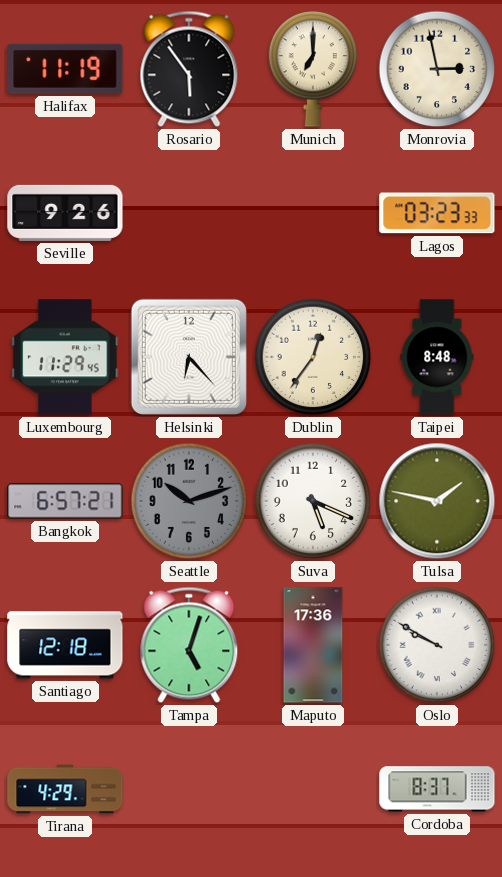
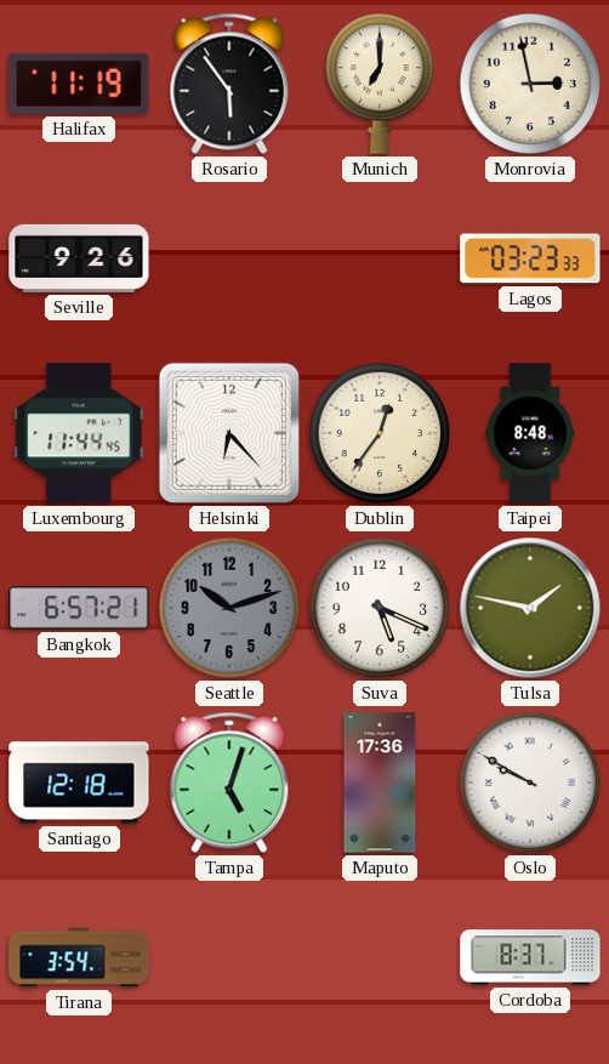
Luxembourg: 11:29 -> 11:44 (79, 433)
Tirana: 4:29 -> 3:54 (79, 957)
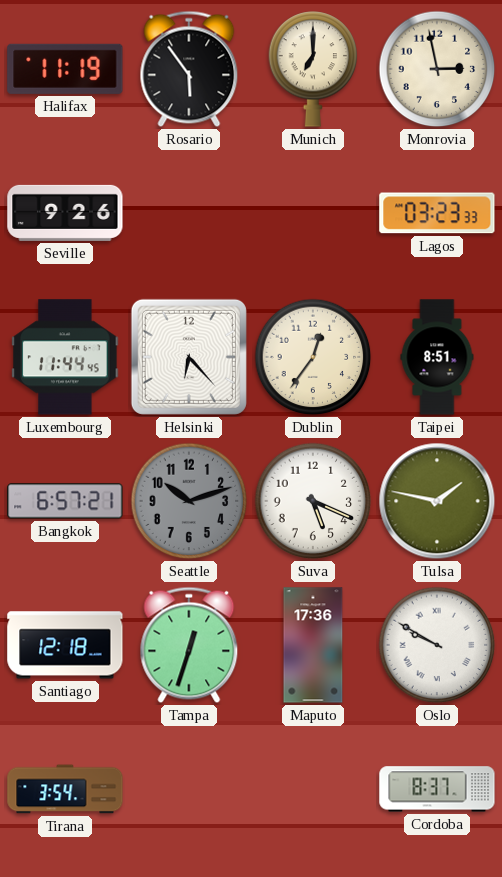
Taipei: 8:48 -> 8:51 (437, 357)
Tampa: 5:03 -> 12:33 (189, 645)
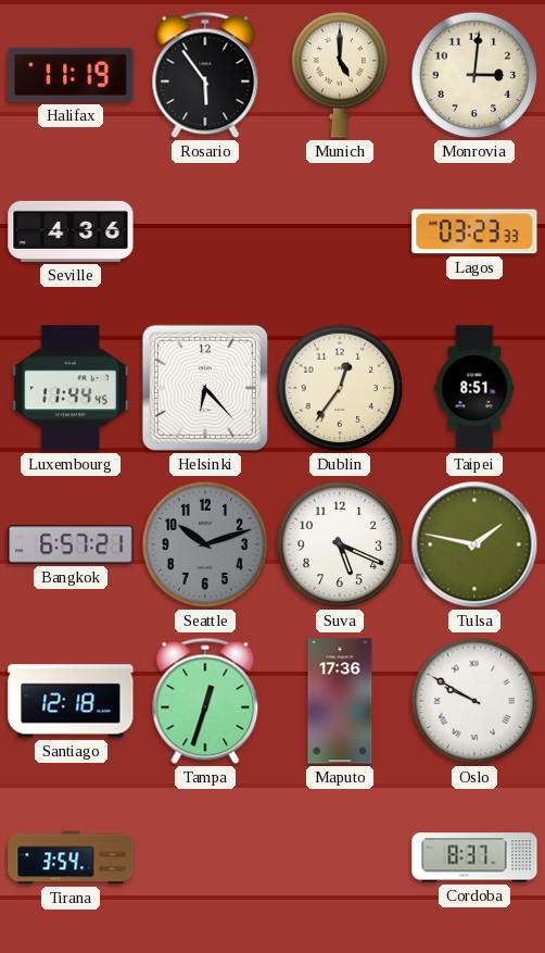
Munich: 7:00 -> 5:00 (340, 75)
Monrovia: 2:58 -> 3:01 (474, 75)
Seville: 9:26 -> 4:36 (71, 231)
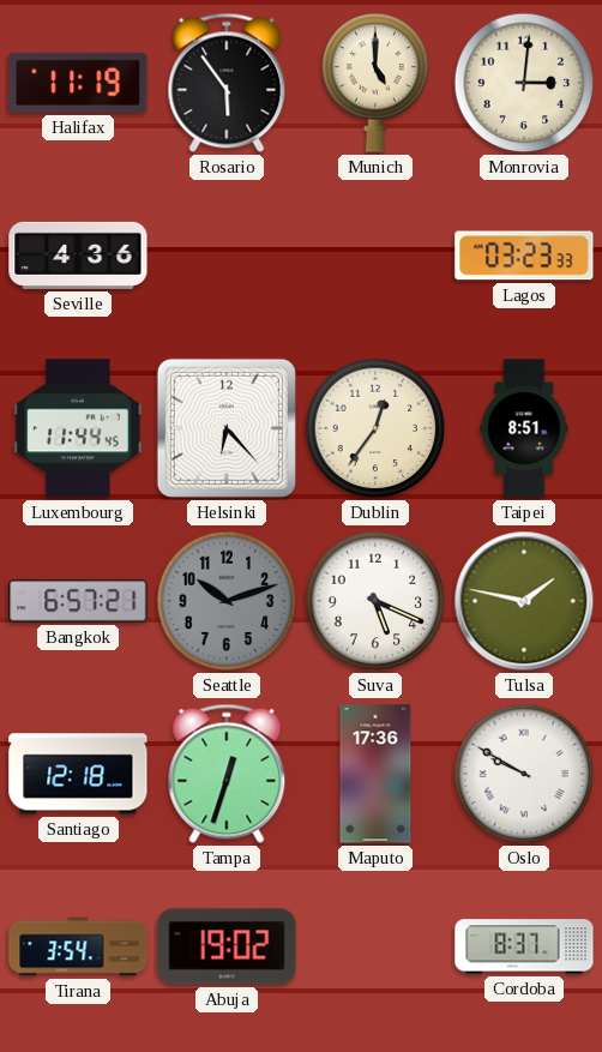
Abuja: none -> 19:02 (227, 946)
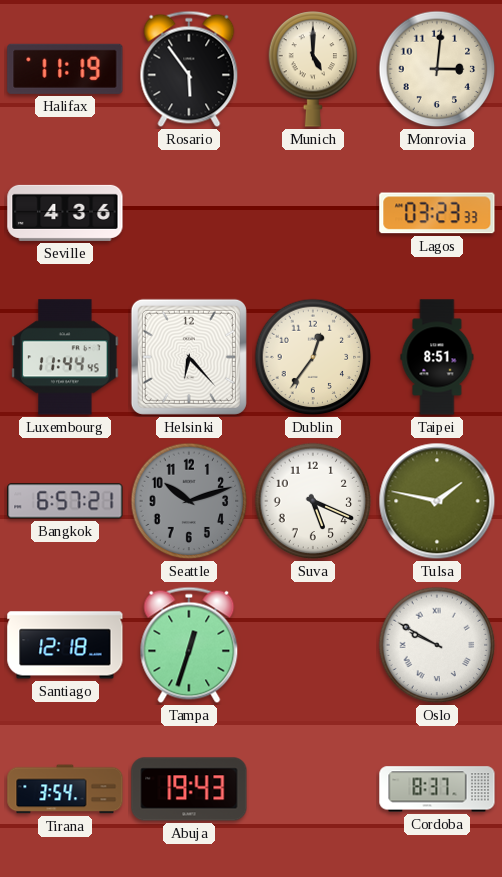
Maputo: 17:36 -> none (375, 774)
Abuja: 19:02 -> 19:43 (189, 789)
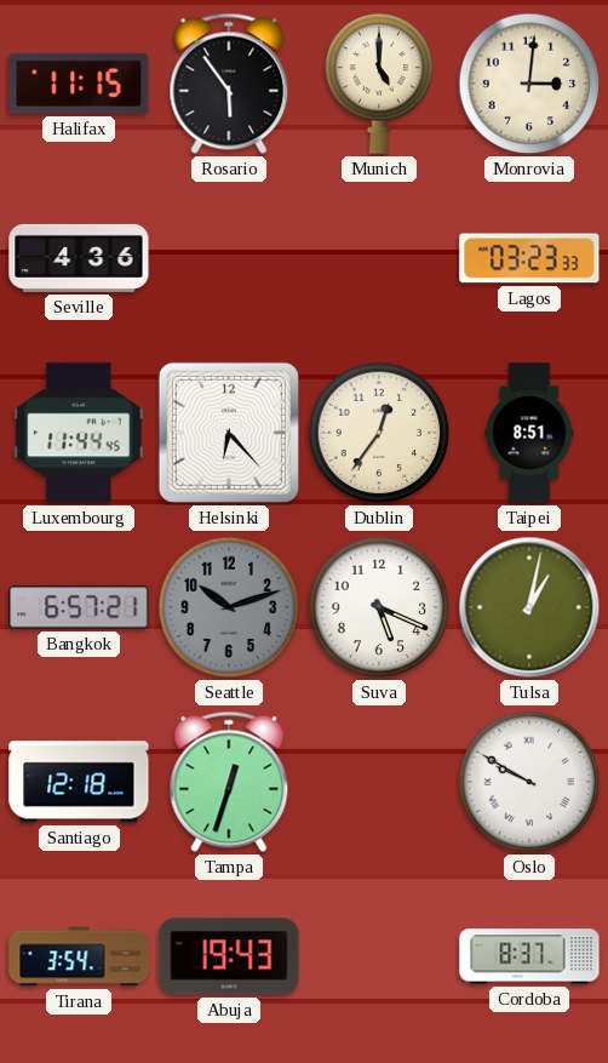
Halifax: 11:19 -> 11:15 (79, 84)
Tulsa: 1:47 -> 1:02 (529, 607)
